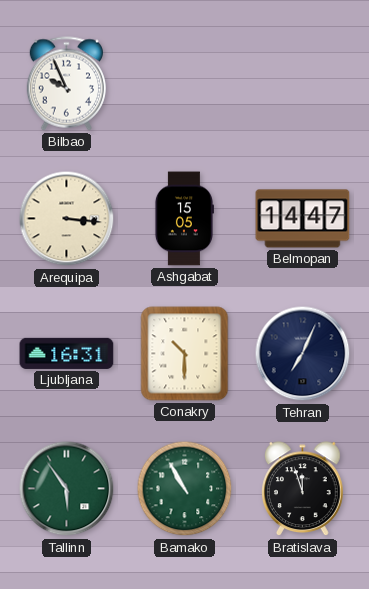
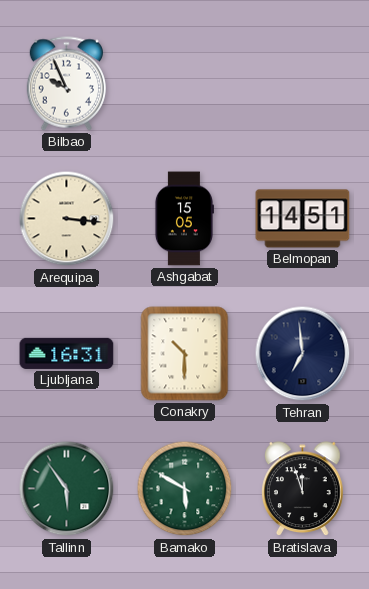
Belmopan: 14:47 -> 14:51 (303, 219)
Tehran: 7:04 -> 6:59 (303, 354)
Bamako: 10:55 -> 5:50 (185, 489)
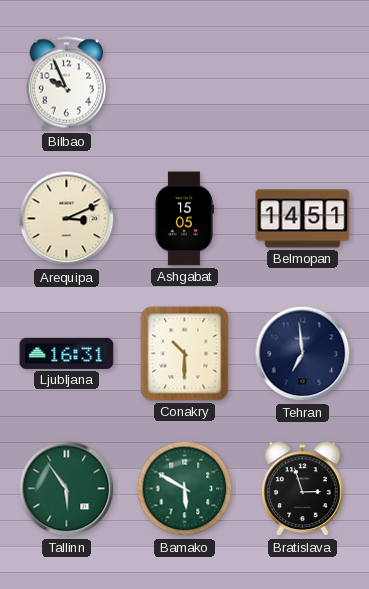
Arequipa: 3:16 -> 3:11 (67, 219)
Bratislava: 11:57 -> 2:57 (303, 489)
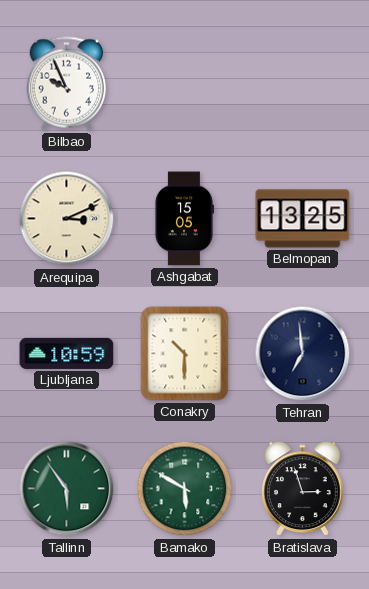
Belmopan: 14:51 -> 13:25 (303, 219)
Ljubljana: 16:31 -> 10:59 (67, 353)
